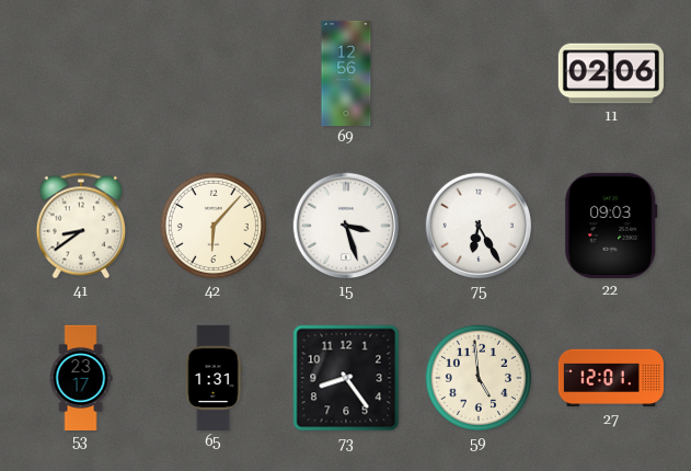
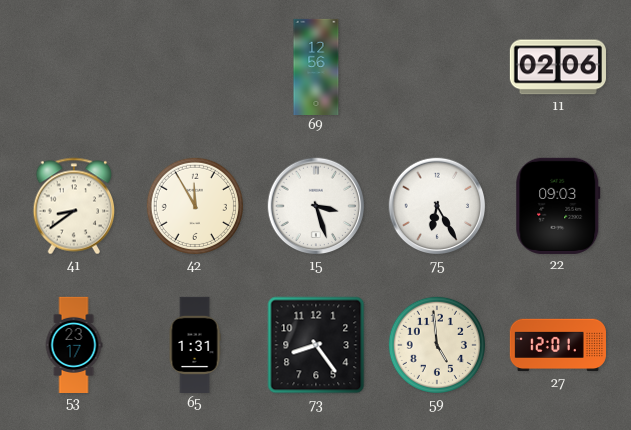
42: 6:07 -> 11:55 (195, 206)
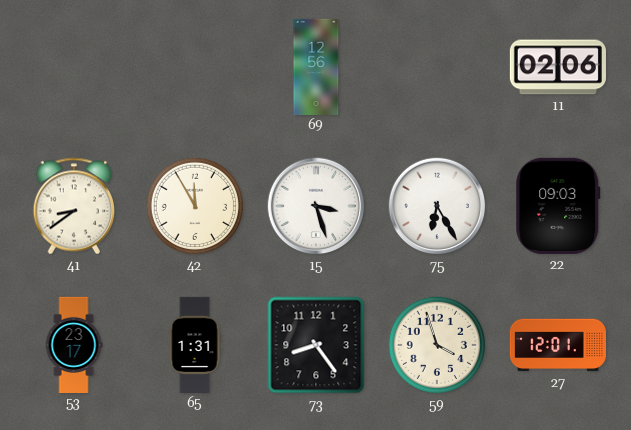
59: 4:59 -> 3:57 (437, 345)
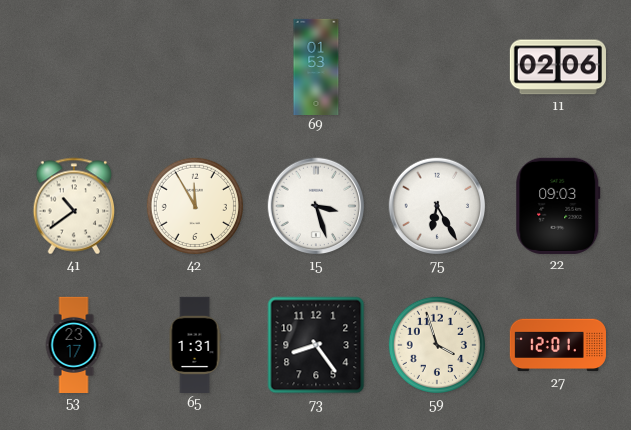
69: 12:56 -> 01:53 (316, 66)
41: 8:39 -> 10:39 (74, 206)
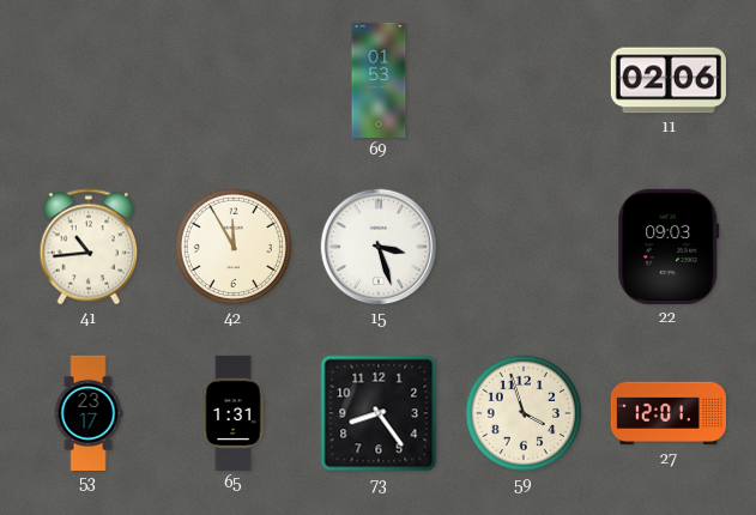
41: 10:39 -> 10:44 (89, 247)
75: 6:25 -> none (437, 206)
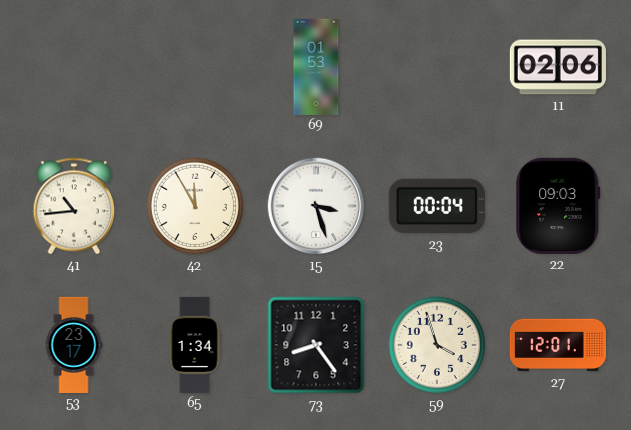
23: none -> 00:04 (437, 206)
65: 1:31 -> 1:34 (195, 344)
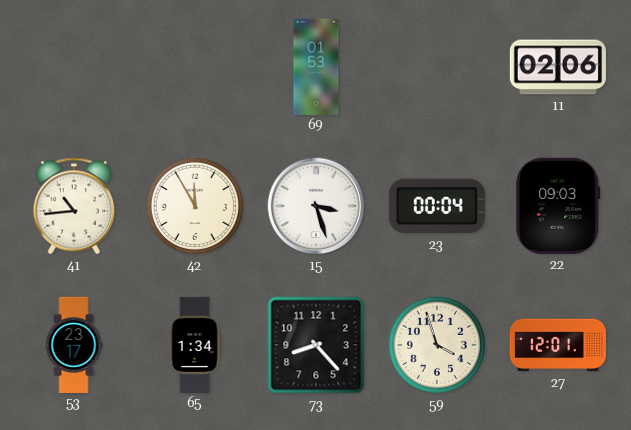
73: 8:24 -> 8:23 (316, 345)
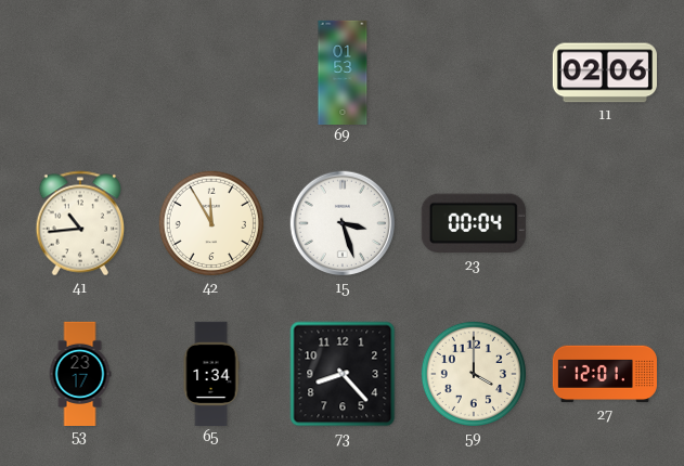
22: 09:03 -> none (558, 206)
59: 3:57 -> 4:00 (474, 374)
